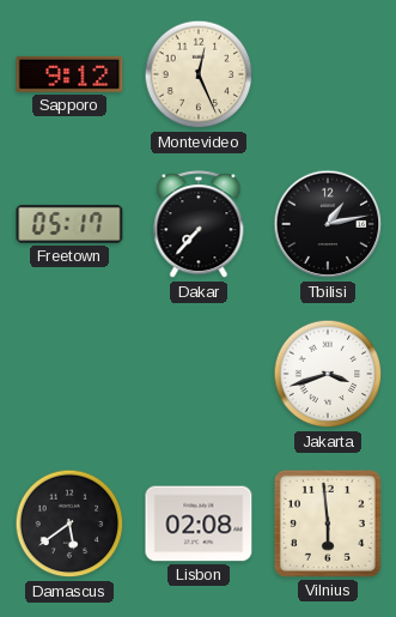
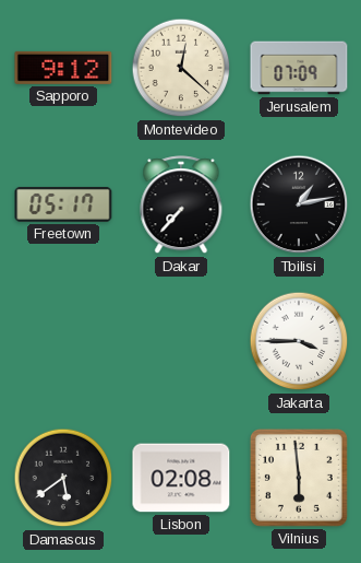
Montevideo: 12:26 -> 12:22 (181, 68)
Jerusalem: none -> 07:09 (299, 68)
Jakarta: 3:42 -> 3:45 (299, 341)
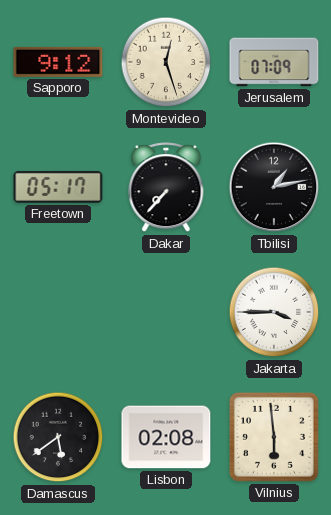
Montevideo: 12:22 -> 12:27 (166, 62)
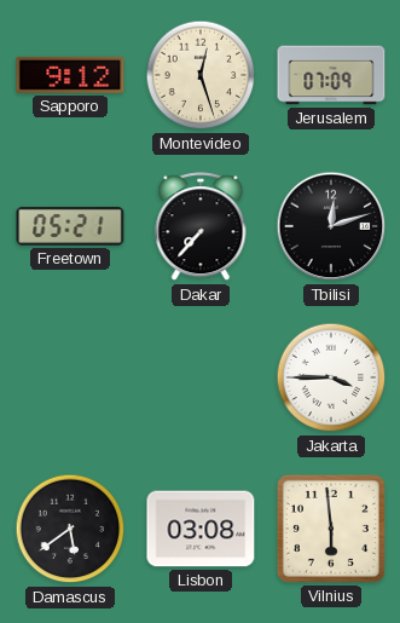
Freetown: 05:17 -> 05:21 (70, 226)
Tbilisi: 1:13 -> 12:12 (331, 226)
Lisbon: 02:08 -> 03:08 (201, 529)
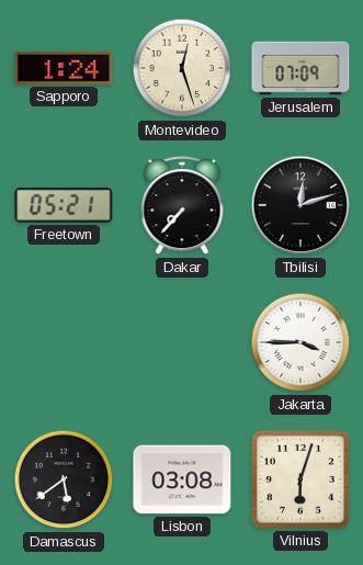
Sapporo: 9:12 -> 1:24 (64, 68)
Vilnius: 5:59 -> 6:03 (300, 479)
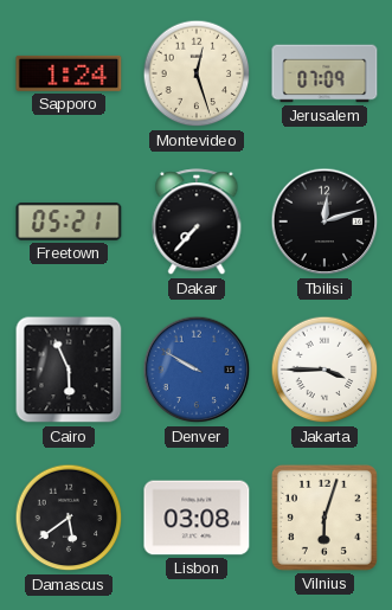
Cairo: none -> 5:56 (69, 370)
Denver: none -> 9:50 (197, 370)
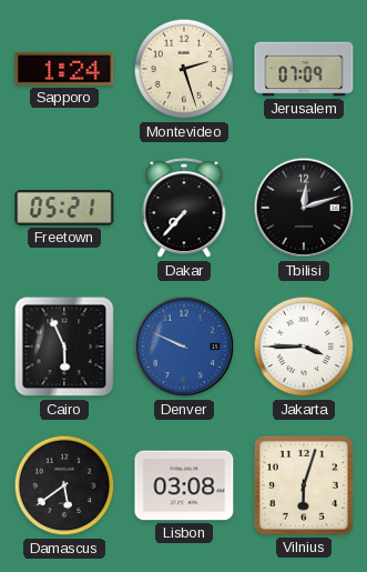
Montevideo: 12:27 -> 2:27 (184, 69)
Denver: 9:50 -> 9:49 (184, 347)
